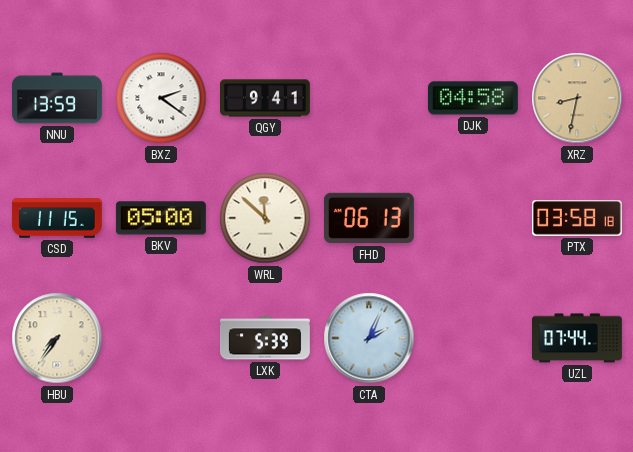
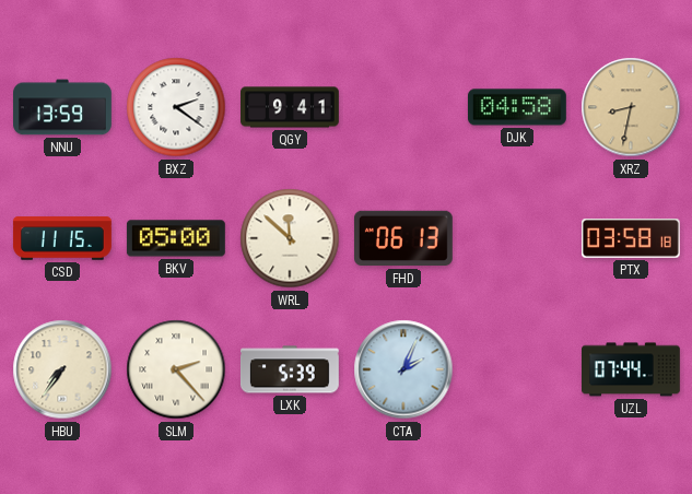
SLM: none -> 2:23 (176, 369)
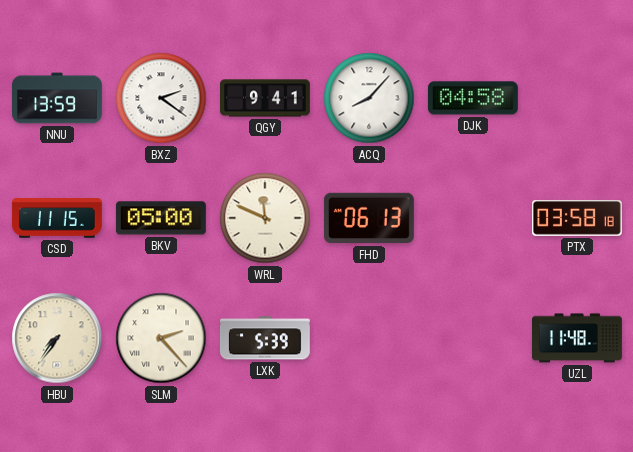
ACQ: none -> 8:07 (369, 98)
XRZ: 8:32 -> none (631, 107)
WRL: 11:52 -> 11:49 (265, 218)
CTA: 2:04 -> none (403, 369)
UZL: 07:44 -> 11:48 (578, 338)
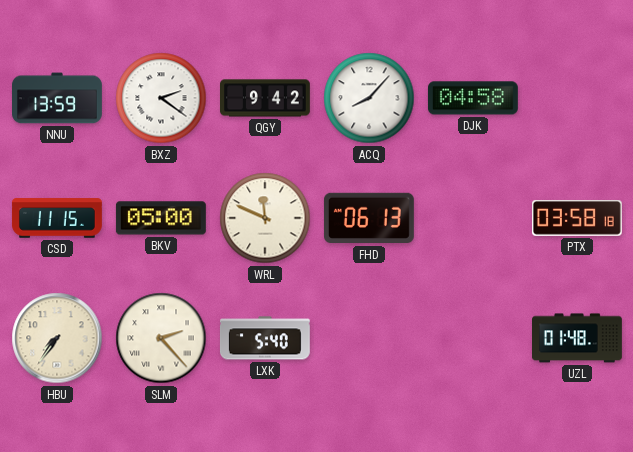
QGY: 9:41 -> 9:42 (266, 98)
LXK: 5:39 -> 5:40 (265, 338)
UZL: 11:48 -> 01:48 (578, 338)
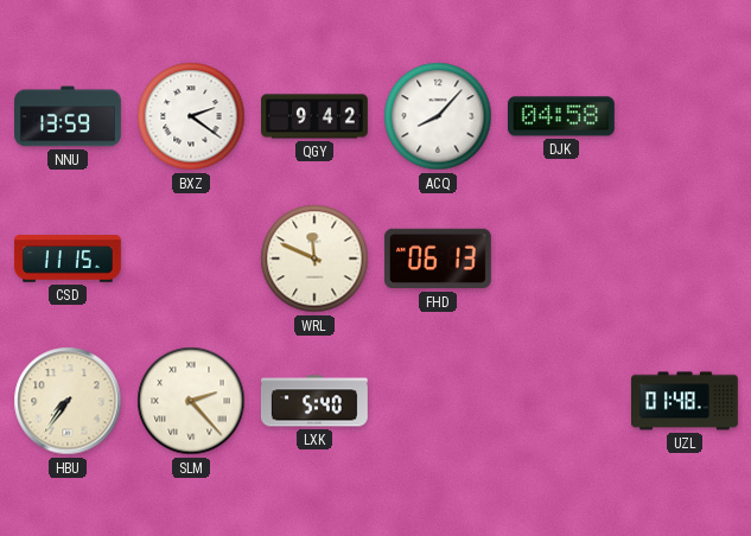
BKV: 05:00 -> none (161, 218)
PTX: 03:58 -> none (577, 219)
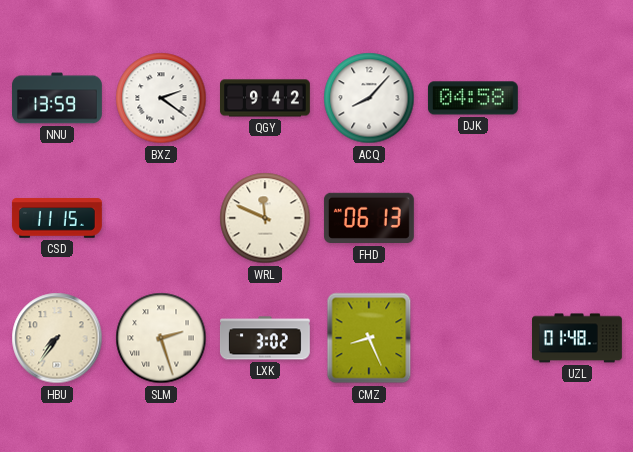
SLM: 2:23 -> 2:27 (161, 338)
LXK: 5:40 -> 3:02 (265, 338)
CMZ: none -> 8:26 (369, 338)
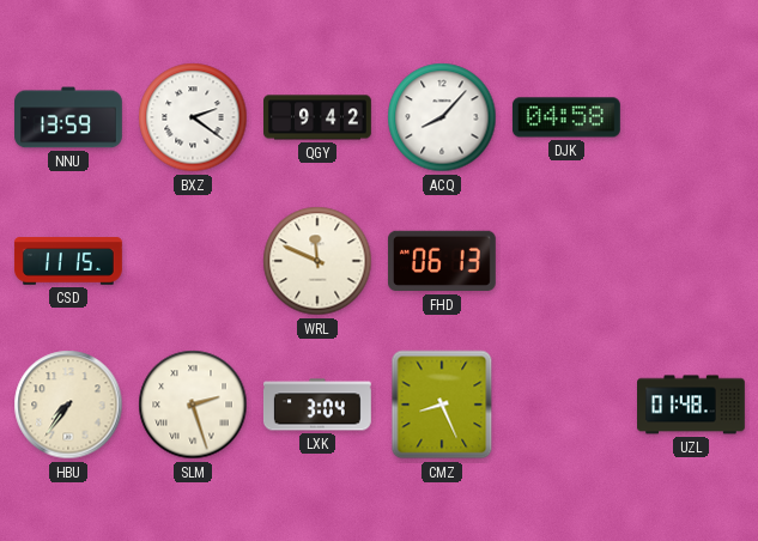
LXK: 3:02 -> 3:04 (317, 405)
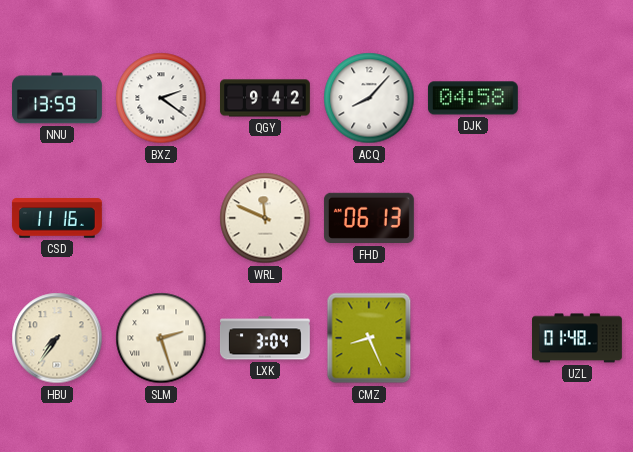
CSD: 11:15 -> 11:16 (57, 218)
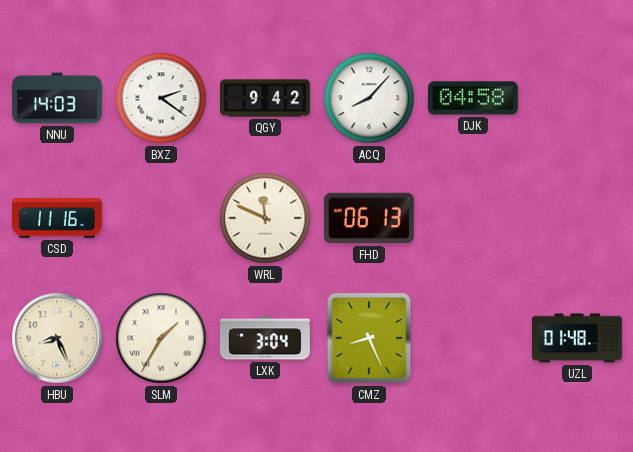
NNU: 13:59 -> 14:03 (58, 98)
HBU: 7:36 -> 8:26 (57, 338)
SLM: 2:27 -> 1:35 (161, 338)
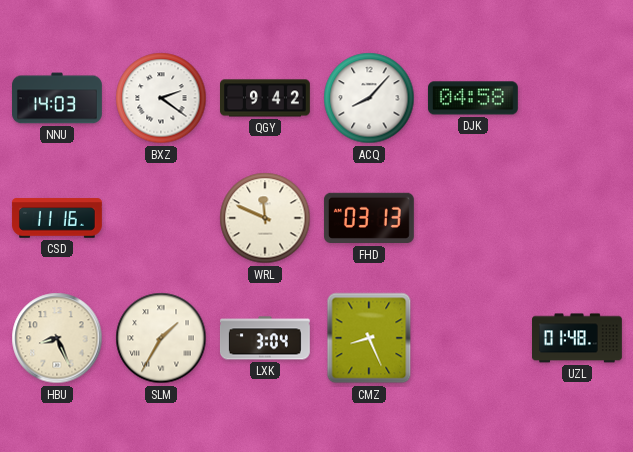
FHD: 06:13 -> 03:13 (369, 218)
